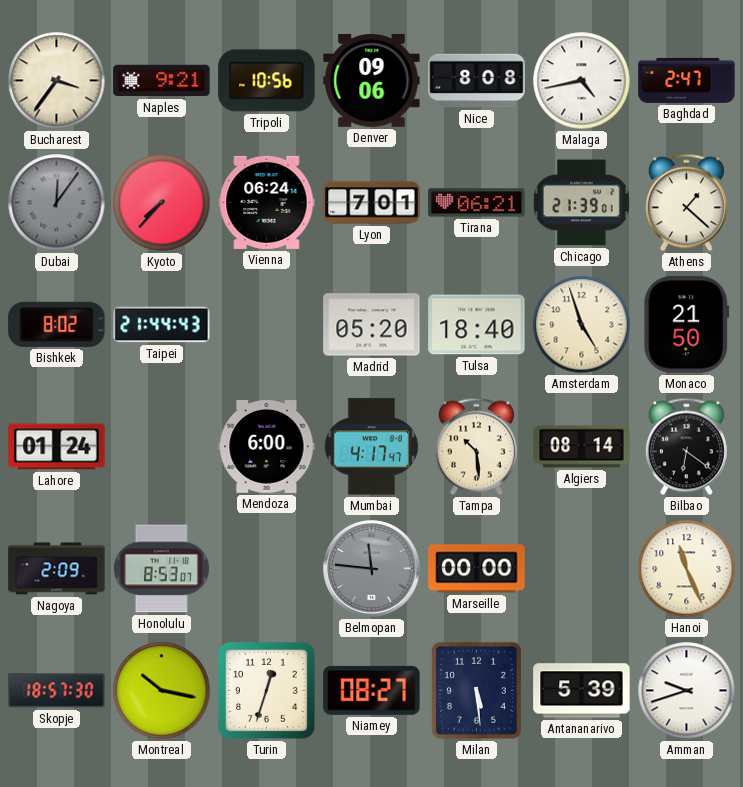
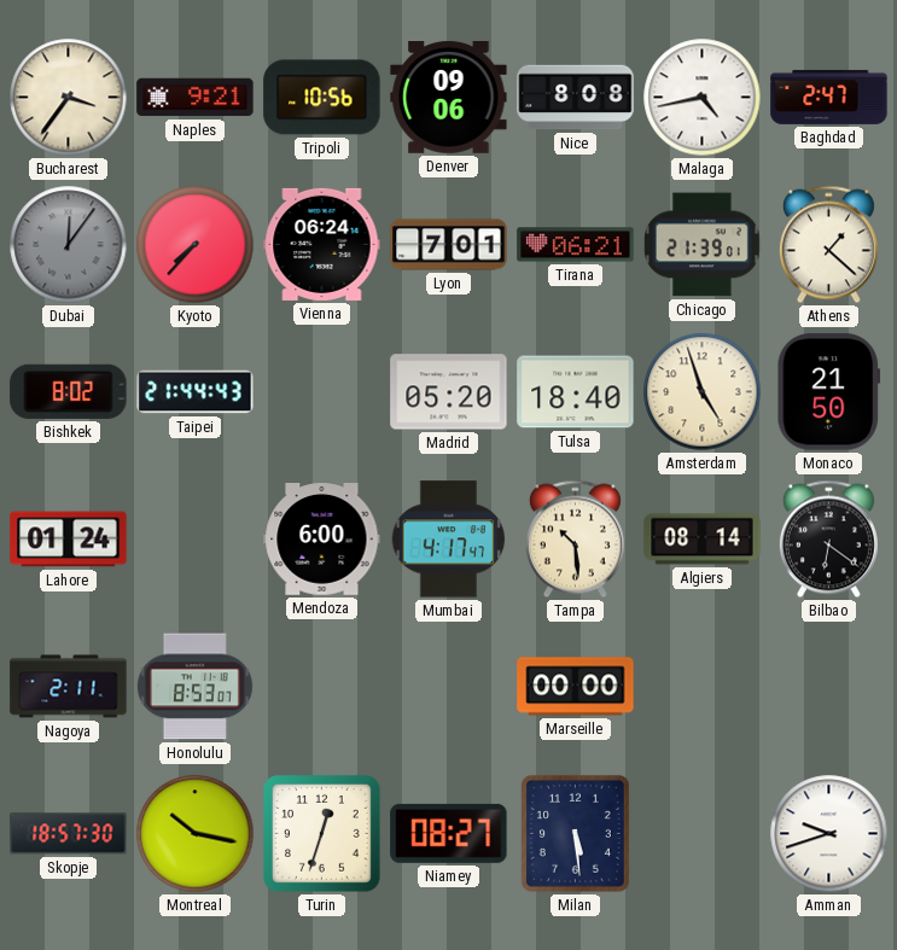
Nagoya: 2:09 -> 2:11 (69, 687)
Belmopan: 11:46 -> none (372, 569)
Hanoi: 11:26 -> none (687, 569)
Antananarivo: 5:39 -> none (582, 691)
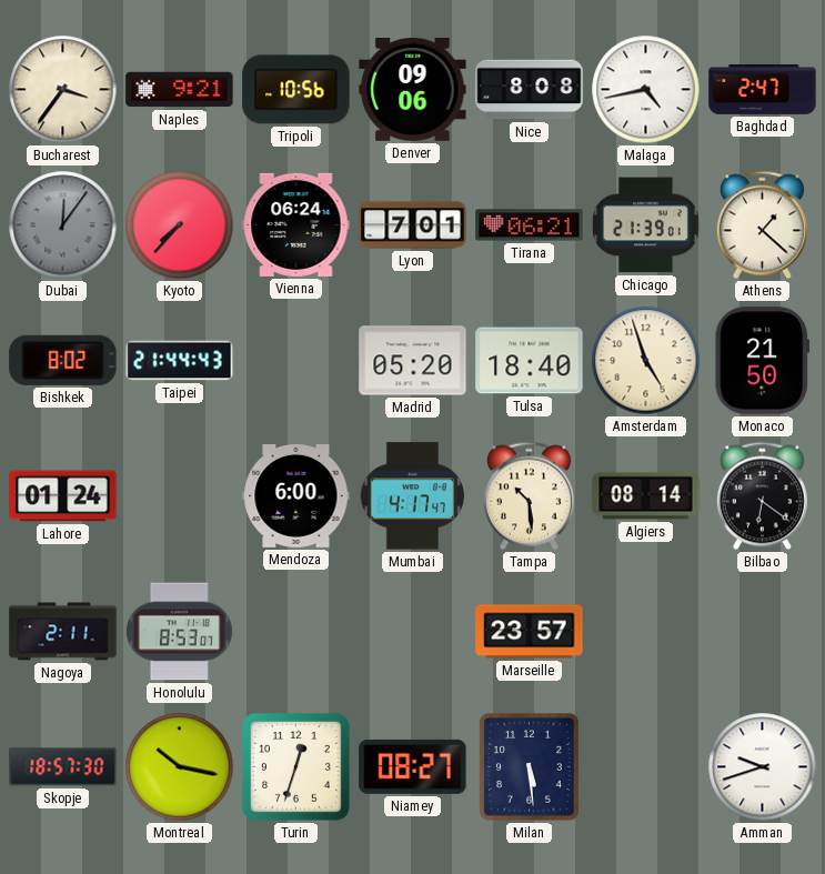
Marseille: 00:00 -> 23:57 (530, 632)
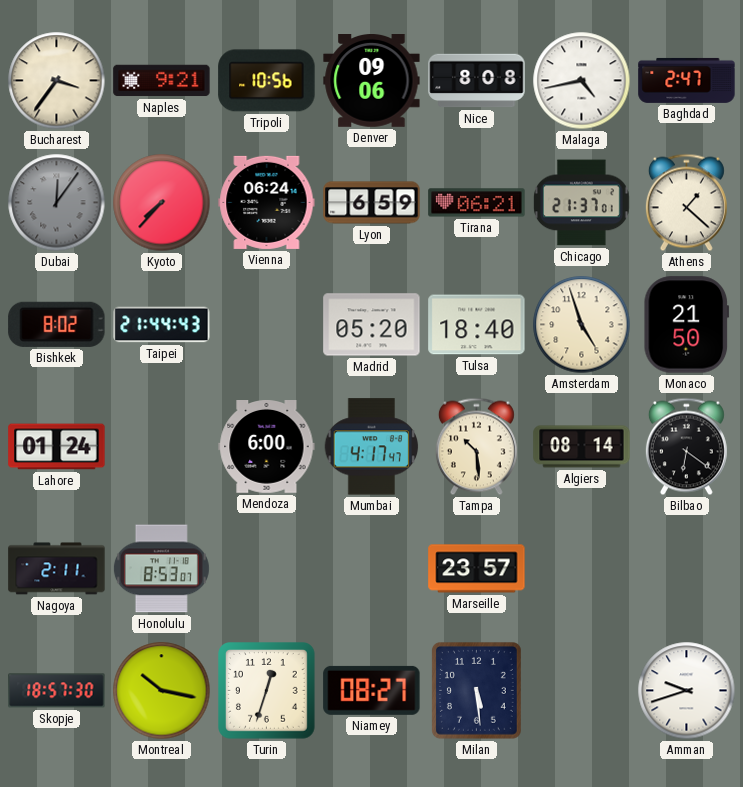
Lyon: 7:01 -> 6:59 (372, 203)
Chicago: 21:39 -> 21:37 (581, 203)
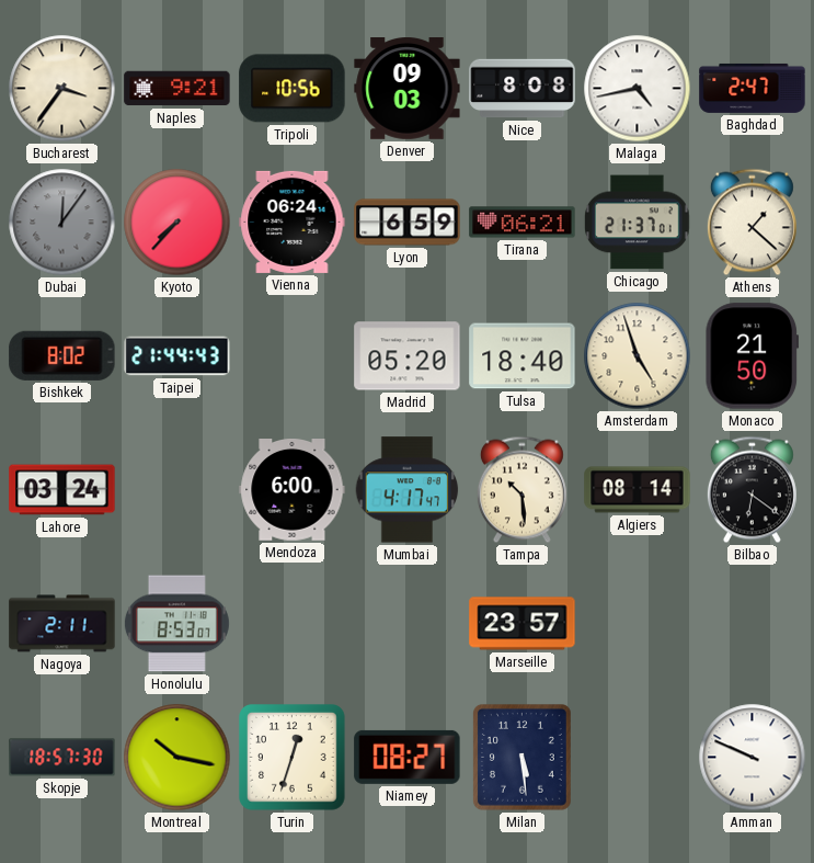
Denver: 09:06 -> 09:03 (408, 89)
Lahore: 01:24 -> 03:24 (62, 490)
Amman: 9:42 -> 9:49 (753, 758)
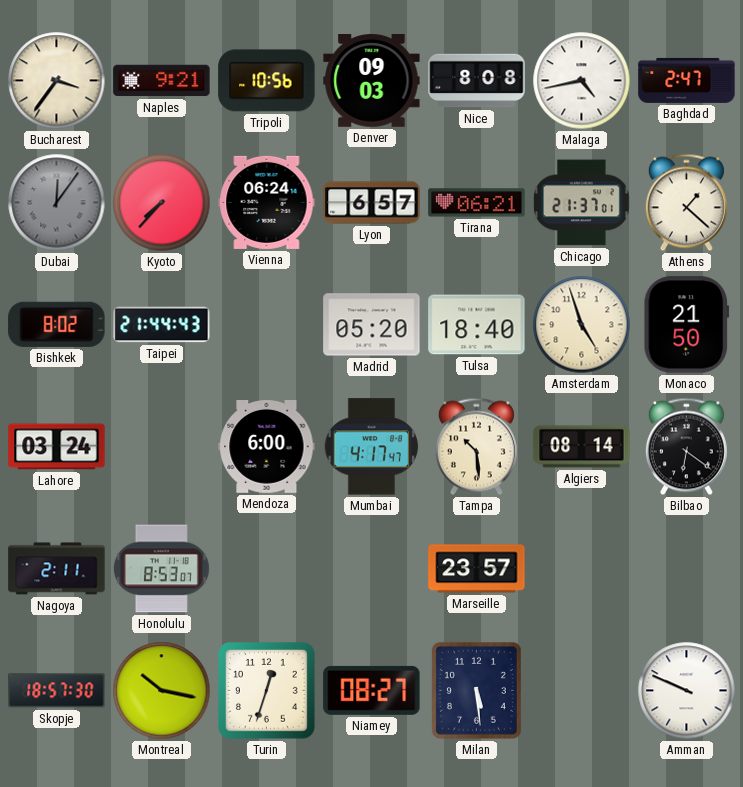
Lyon: 6:59 -> 6:57 (372, 203)
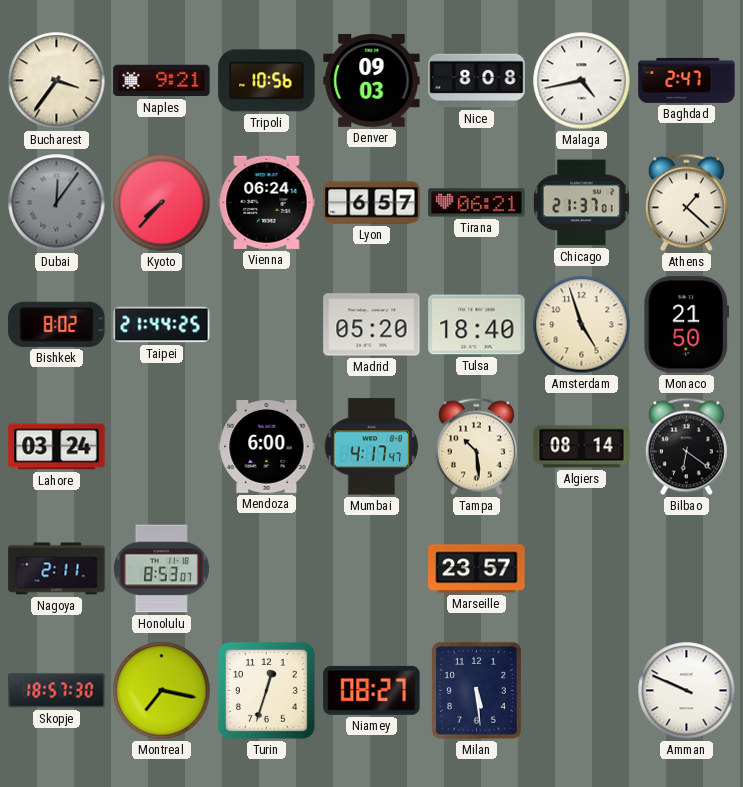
Taipei: 21:44:43 -> 21:44:25 (162, 325)
Montreal: 10:17 -> 7:17 (162, 691)
